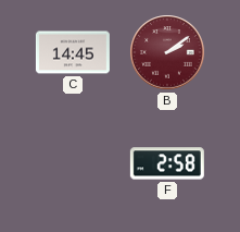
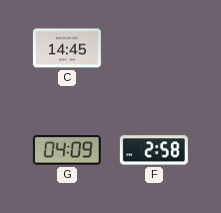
B: 2:09 -> none (167, 52)
G: none -> 04:09 (67, 150)
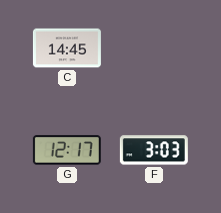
G: 04:09 -> 12:17 (67, 150)
F: 2:58 -> 3:03 (154, 150)
